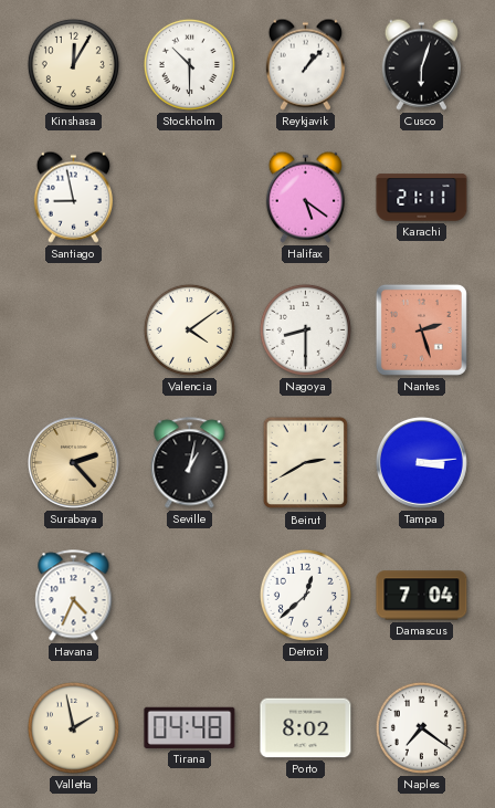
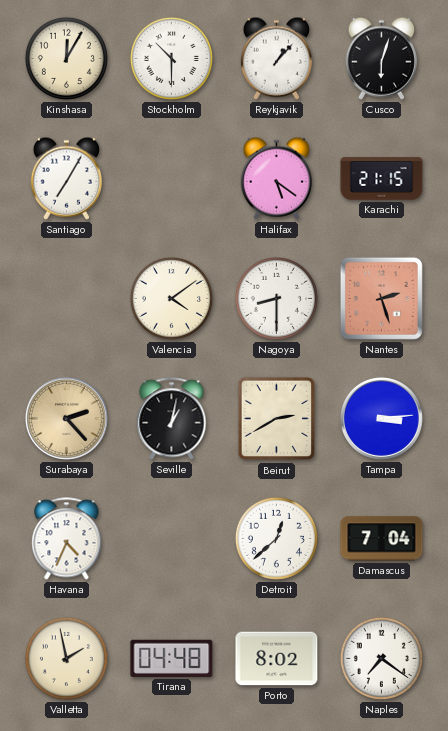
Santiago: 8:58 -> 7:05 (66, 178)
Karachi: 21:11 -> 21:15 (382, 179)
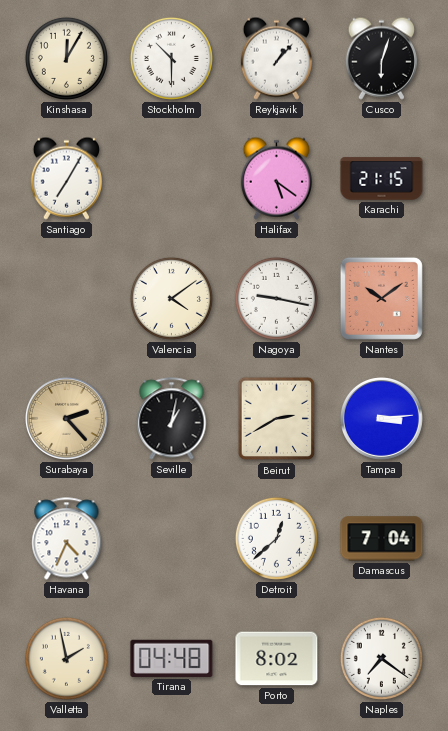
Nagoya: 8:30 -> 9:17 (276, 298)
Nantes: 2:27 -> 10:09 (381, 298)
